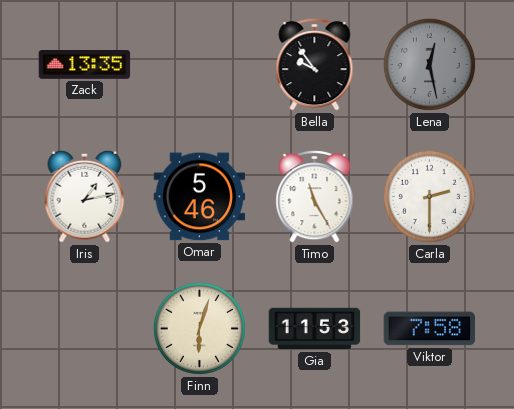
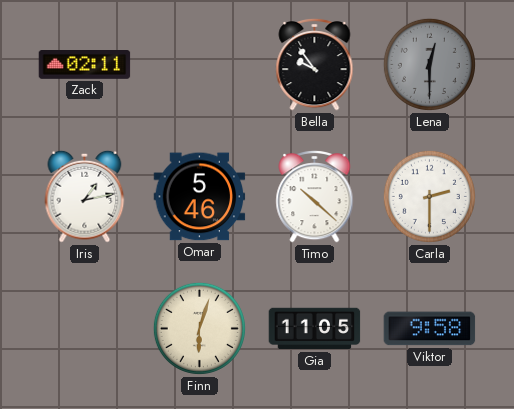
Zack: 13:35 -> 02:11 (85, 65)
Lena: 12:28 -> 12:30 (429, 64)
Timo: 11:25 -> 10:22 (315, 196)
Gia: 11:53 -> 11:05 (315, 329)
Viktor: 7:58 -> 9:58 (430, 329)
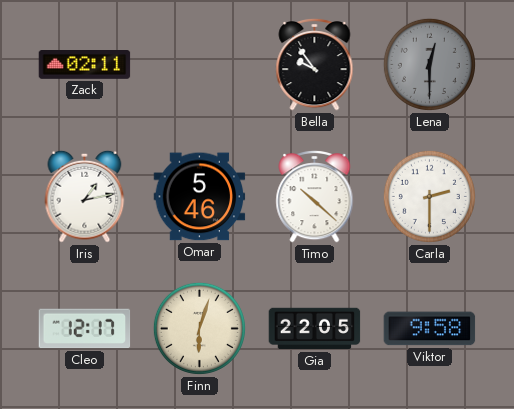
Cleo: none -> 12:17 (85, 329)
Gia: 11:05 -> 22:05 (315, 329)
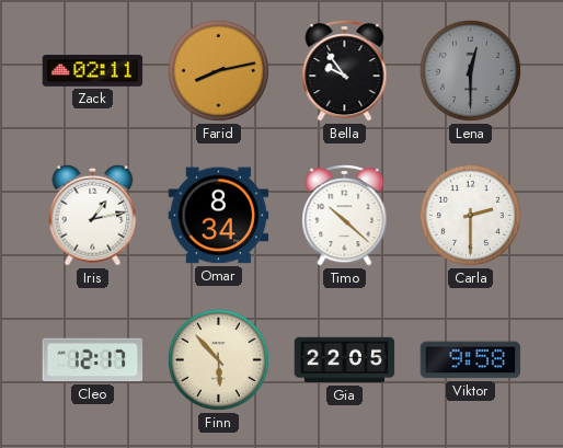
Farid: none -> 8:13 (218, 70)
Omar: 5:46 -> 8:34 (219, 216)
Finn: 6:03 -> 5:53 (218, 359)
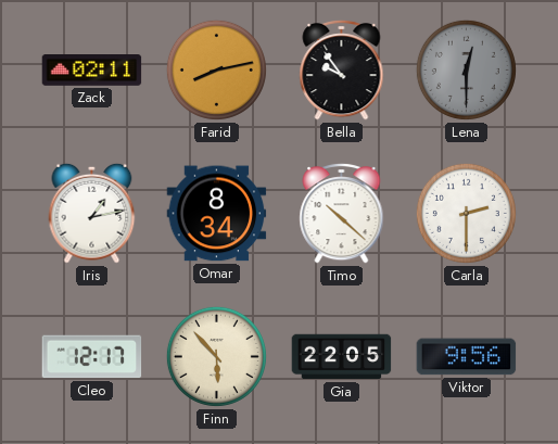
Viktor: 9:58 -> 9:56 (467, 357)
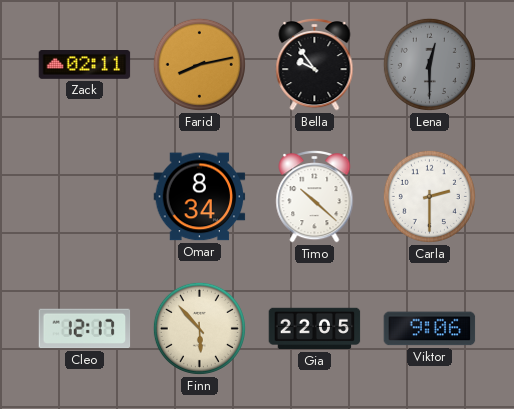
Iris: 1:13 -> none (92, 213)
Viktor: 9:56 -> 9:06 (430, 329)
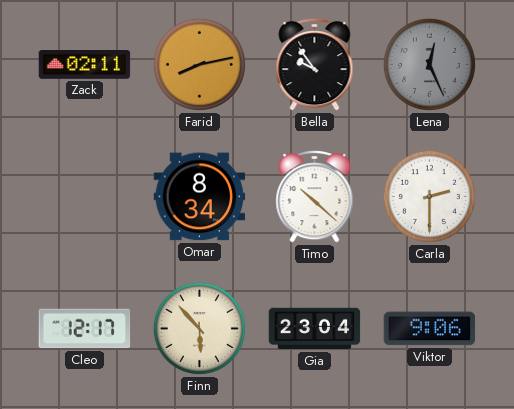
Lena: 12:30 -> 12:26 (429, 64)
Gia: 22:05 -> 23:04 (315, 329)
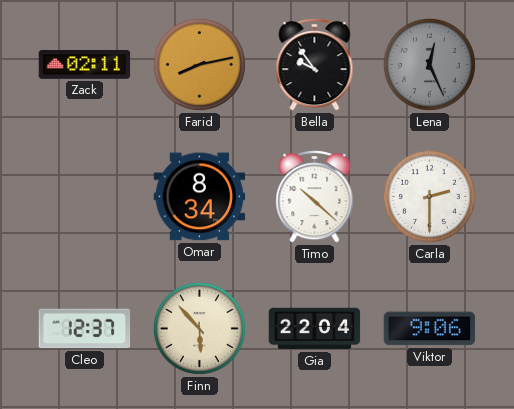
Cleo: 12:17 -> 12:37 (85, 329)
Gia: 23:04 -> 22:04 (315, 329)
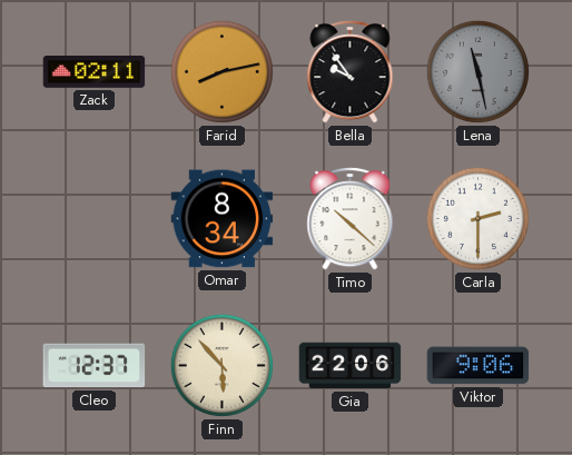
Lena: 12:26 -> 11:28 (477, 71)
Gia: 22:04 -> 22:06 (351, 366)
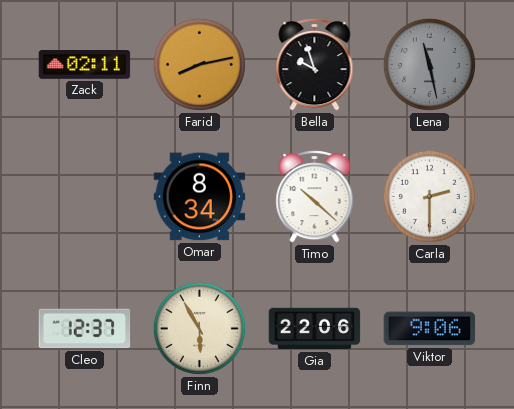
Bella: 9:54 -> 9:57 (315, 64)
Finn: 5:53 -> 5:55 (199, 328)
